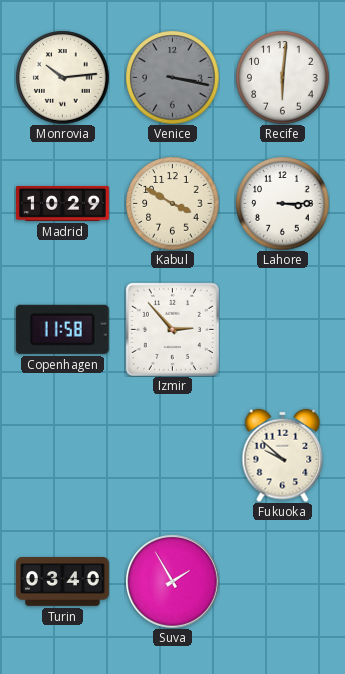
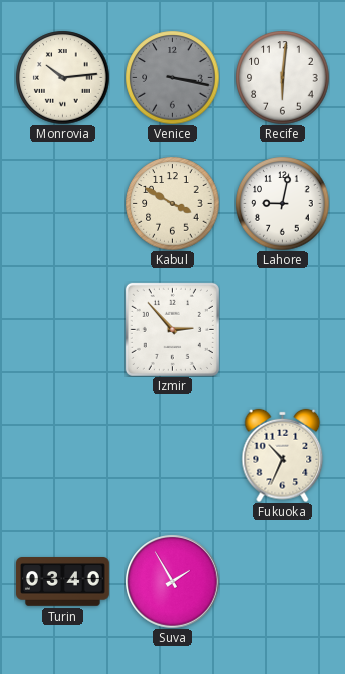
Madrid: 10:29 -> none (63, 203)
Lahore: 3:15 -> 9:02 (282, 203)
Copenhagen: 11:58 -> none (62, 329)
Fukuoka: 9:52 -> 10:34 (283, 455)
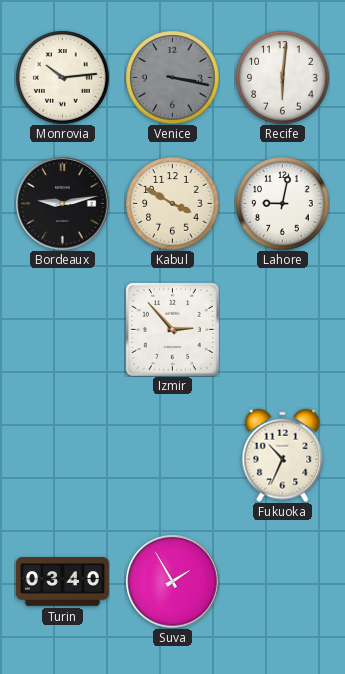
Bordeaux: none -> 9:13 (62, 203)
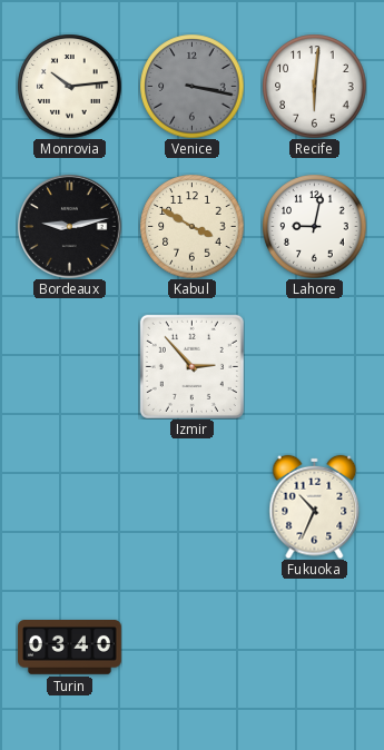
Suva: 1:55 -> none (172, 581)
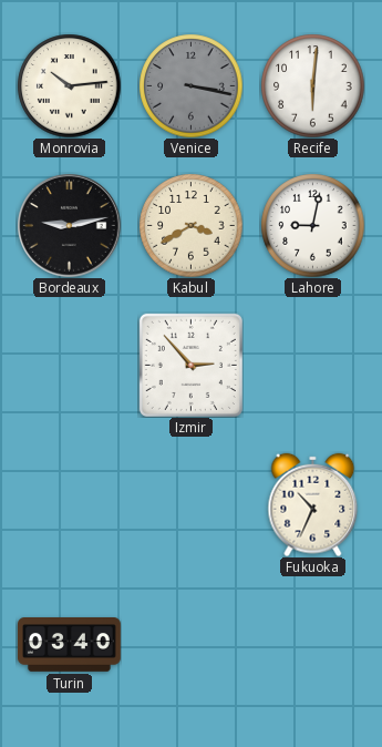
Kabul: 3:50 -> 3:40 (190, 225)
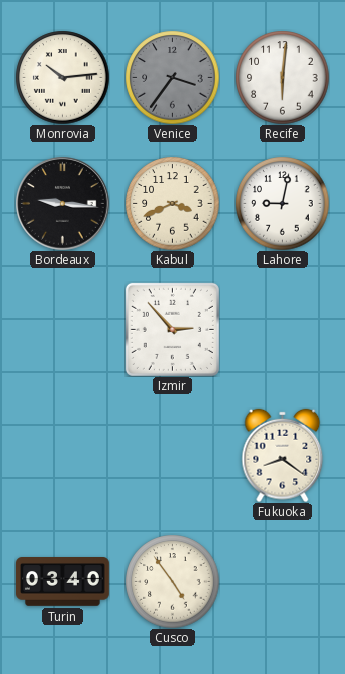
Venice: 3:17 -> 3:36 (172, 77)
Bordeaux: 9:13 -> 9:16 (62, 203)
Kabul: 3:40 -> 3:41 (172, 203)
Fukuoka: 10:34 -> 8:21 (283, 455)
Cusco: none -> 4:54 (172, 581)
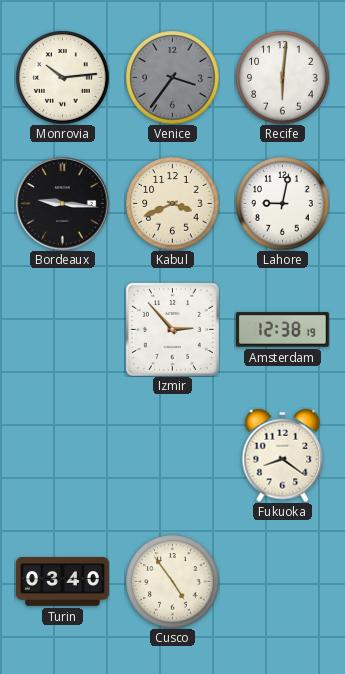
Amsterdam: none -> 12:38 (282, 330)
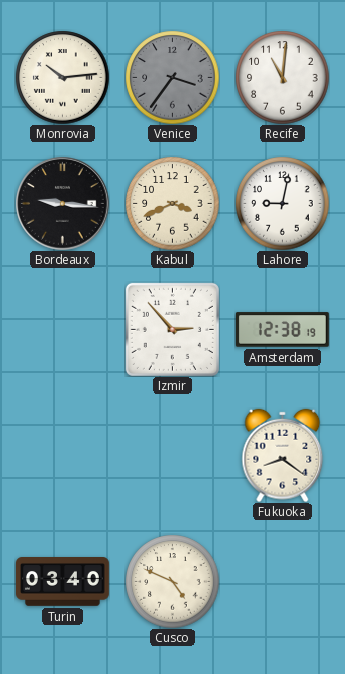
Recife: 6:01 -> 11:01 (282, 77)
Cusco: 4:54 -> 4:49 (172, 581)
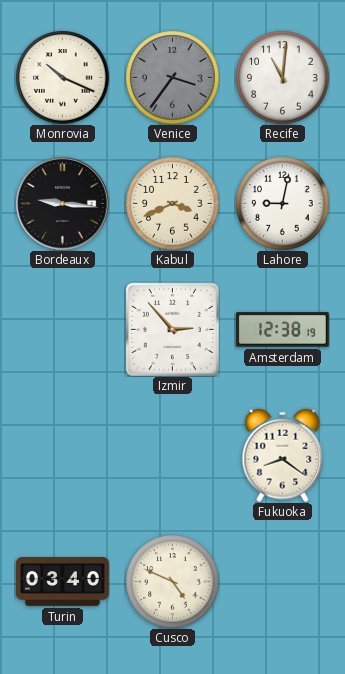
Monrovia: 10:14 -> 10:19 (62, 77)
